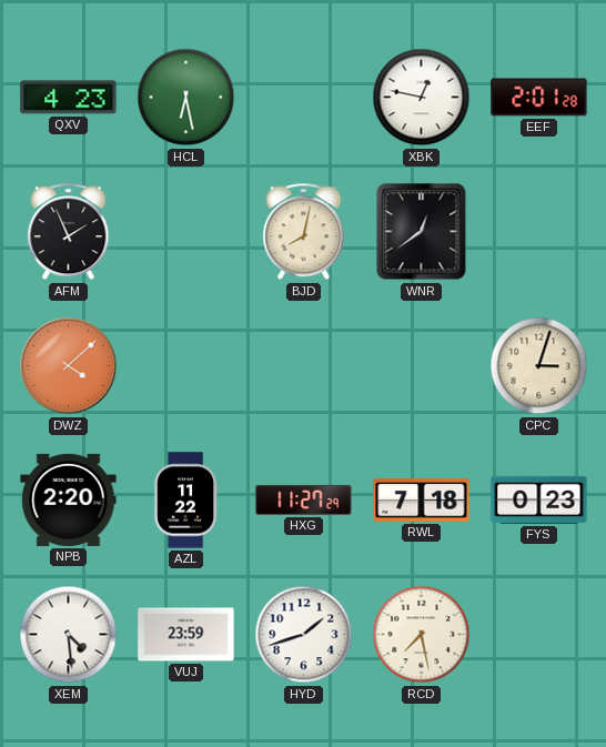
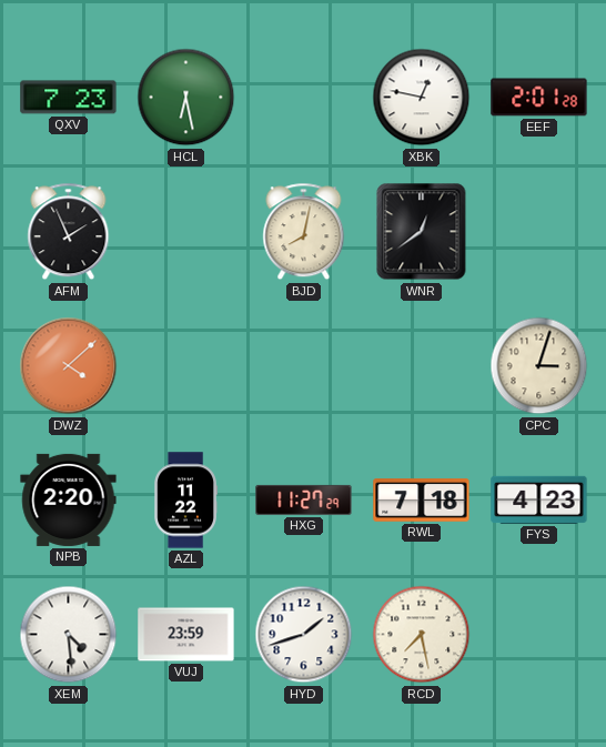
QXV: 4:23 -> 7:23 (69, 98)
FYS: 0:23 -> 4:23 (539, 499)
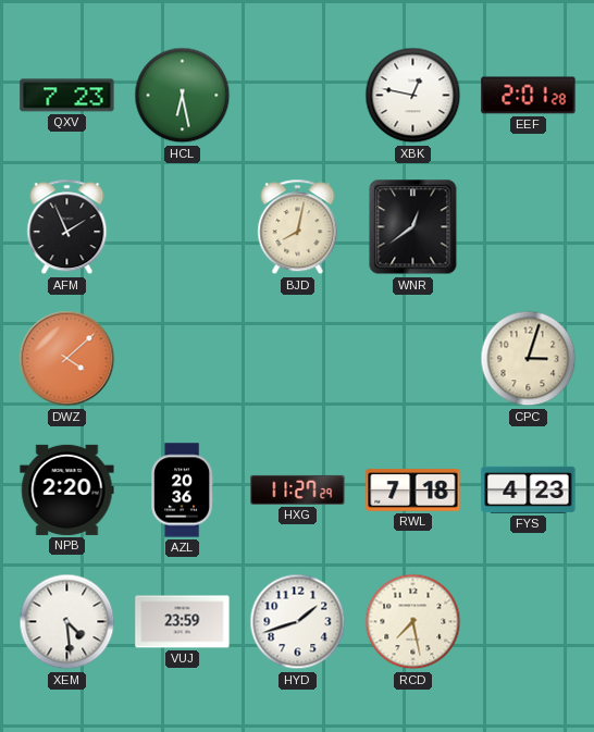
AZL: 11:22 -> 20:36 (182, 491)
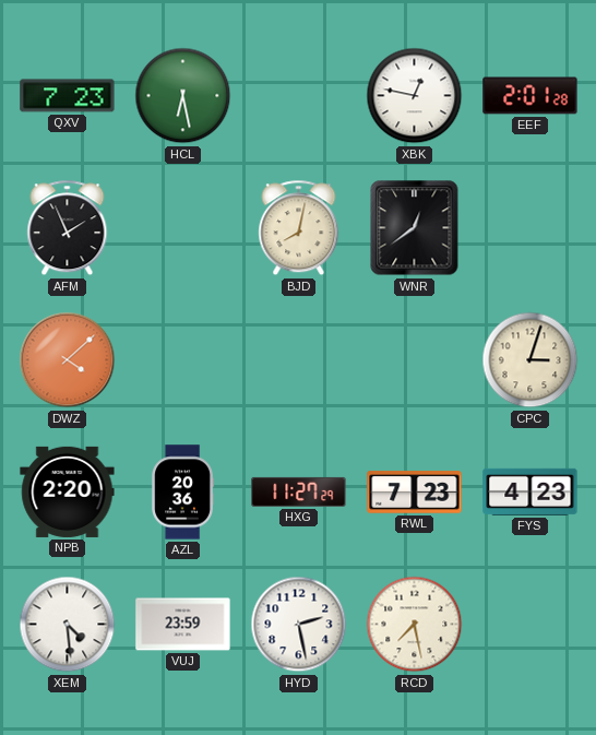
RWL: 7:18 -> 7:23 (415, 493)
HYD: 1:42 -> 2:28 (299, 625)
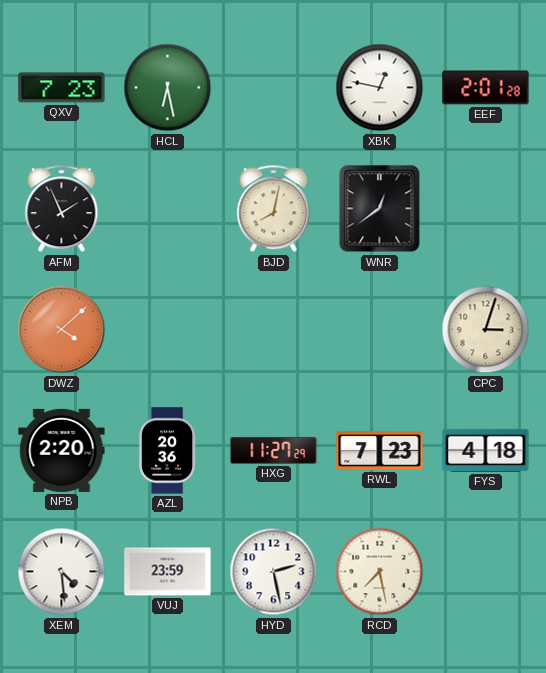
FYS: 4:23 -> 4:18 (486, 450)
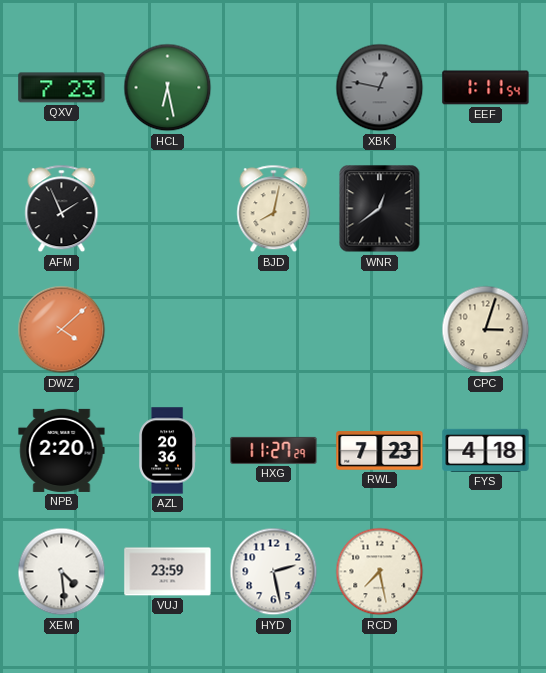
XBK dial: white -> grey (380, 88)
EEF: 2:01 -> 1:11 (486, 88)
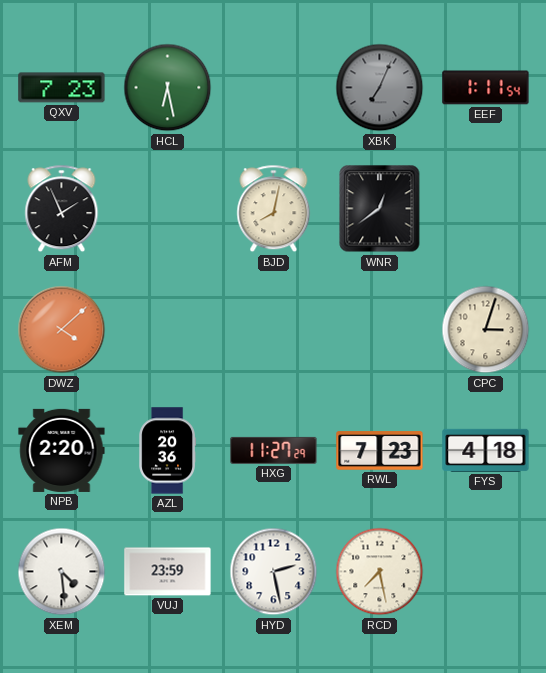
XBK: 12:47 -> 7:04 (380, 88)
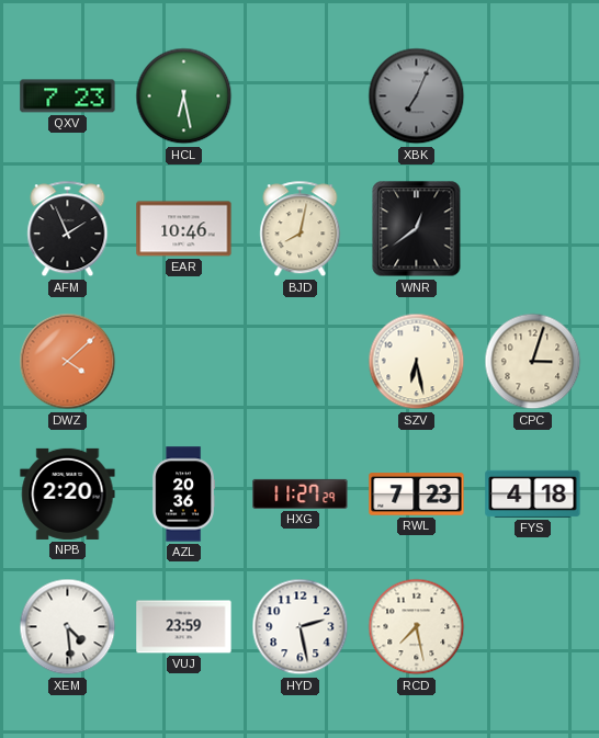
EEF: 1:11 -> none (486, 88)
EAR: none -> 10:46 (184, 229)
SZV: none -> 6:28 (417, 362)
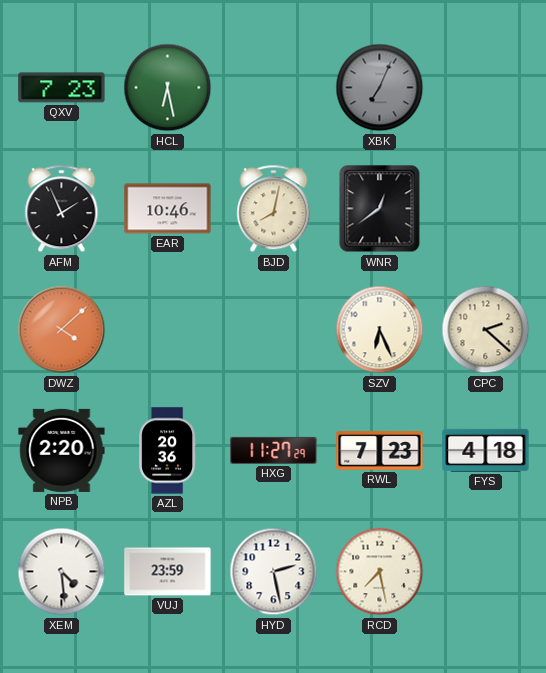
SZV: 6:28 -> 6:26 (380, 330)
CPC: 3:03 -> 2:22 (486, 330)
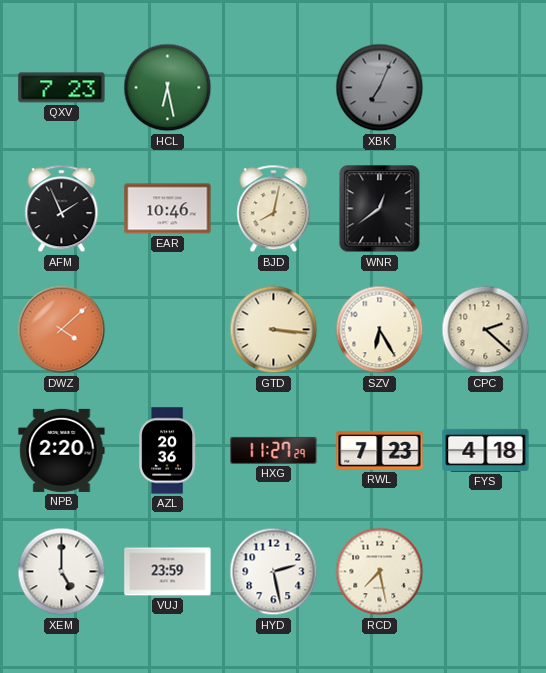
GTD: none -> 3:16 (274, 330)
SZV: 6:26 -> 6:25 (380, 330)
XEM: 4:29 -> 5:00 (62, 572)
